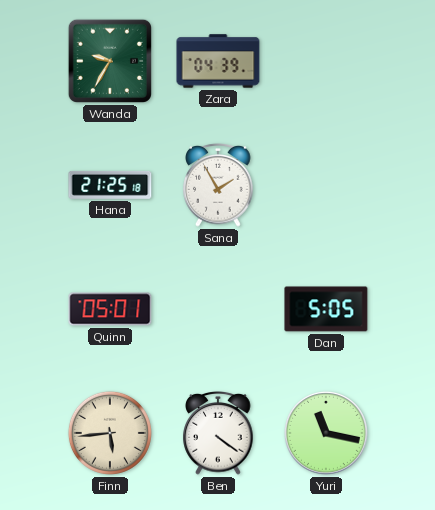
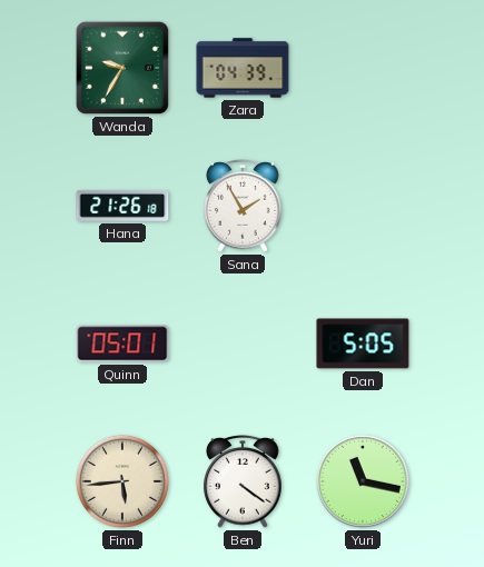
Hana: 21:25 -> 21:26 (122, 206)
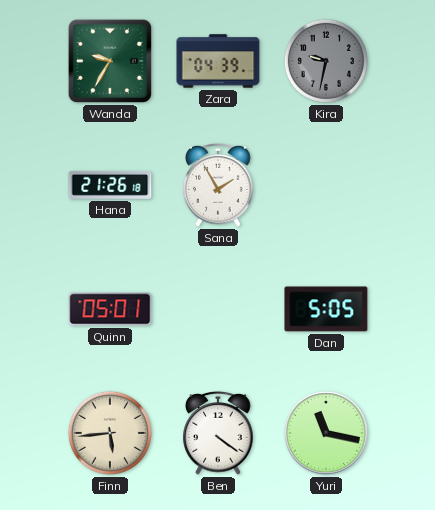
Kira: none -> 9:32 (326, 61)
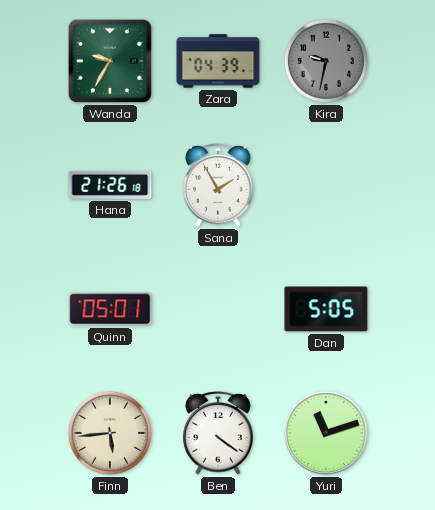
Yuri: 11:17 -> 11:12 (326, 433)
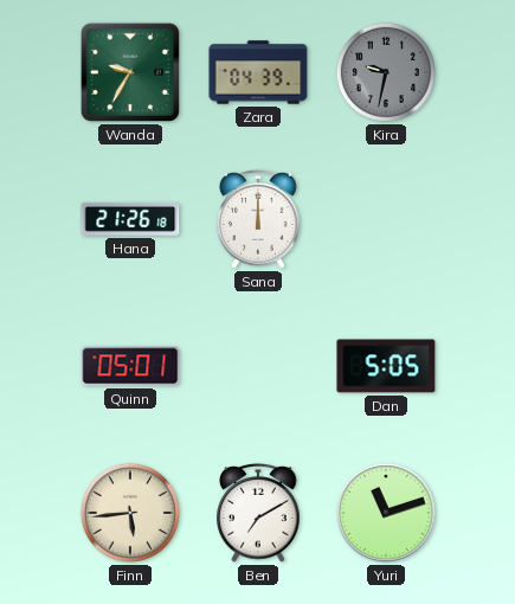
Sana: 1:55 -> 12:00 (258, 219)
Ben: 4:21 -> 7:10 (258, 513)
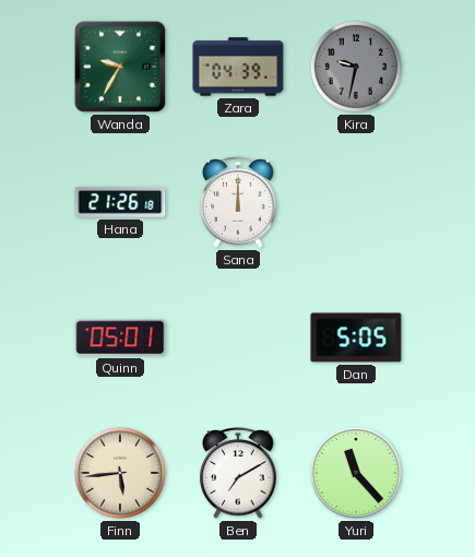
Yuri: 11:12 -> 11:23 (356, 473)
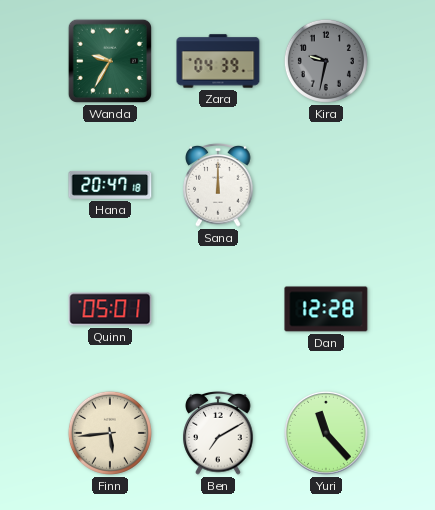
Hana: 21:26 -> 20:47 (110, 185)
Dan: 5:05 -> 12:28 (326, 309)
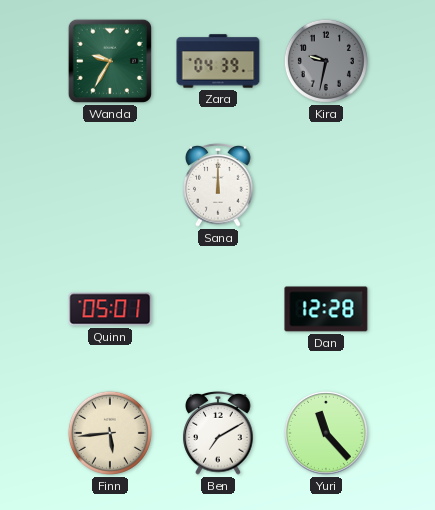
Hana: 20:47 -> none (110, 185)
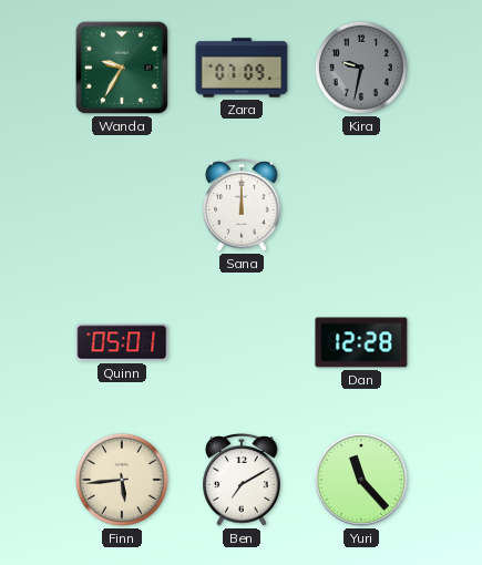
Zara: 04:39 -> 07:09 (242, 68)
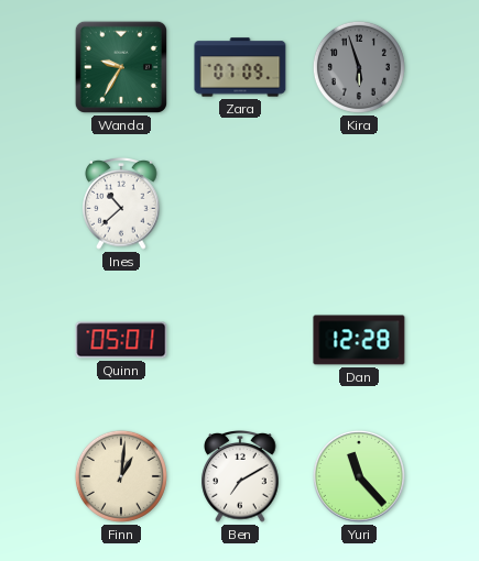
Kira: 9:32 -> 5:57 (359, 67)
Ines: none -> 10:38 (121, 204)
Sana: 12:00 -> none (242, 205)
Finn: 5:44 -> 1:01 (121, 476)
